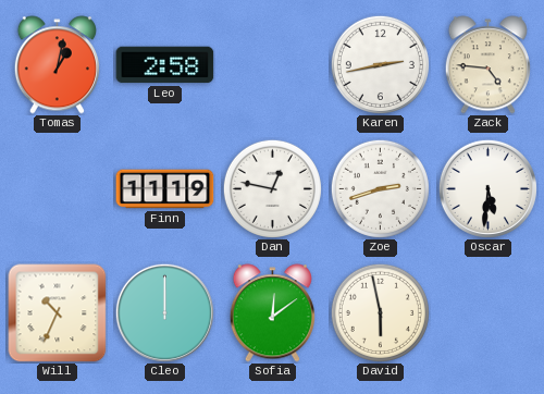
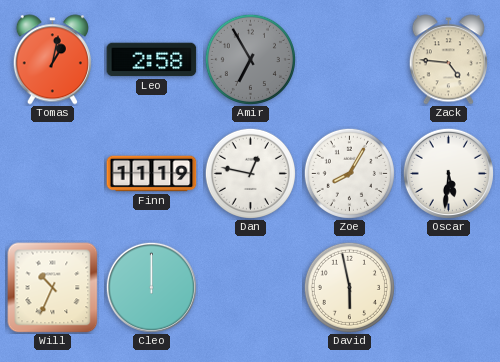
Amir: none -> 6:55 (250, 59)
Karen: 2:43 -> none (380, 64)
Zoe: 2:42 -> 8:05 (349, 173)
Sofia: 12:09 -> none (272, 313)
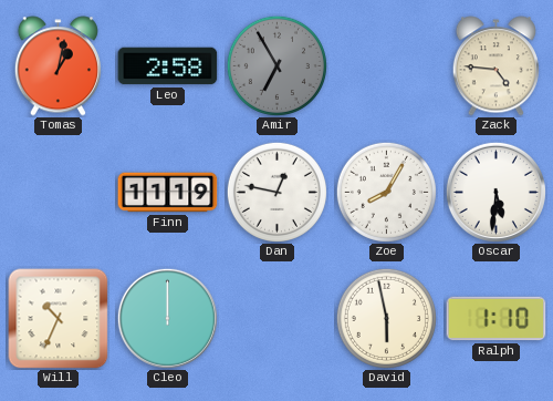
Ralph: none -> 1:10 (497, 319)
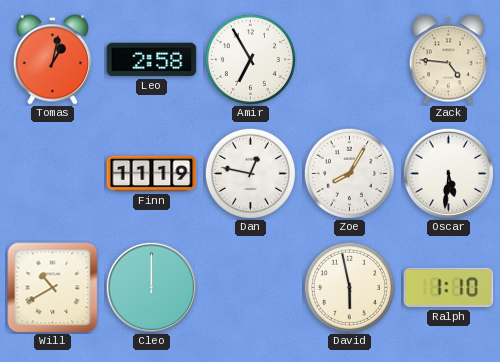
Amir dial: grey -> white (250, 59)
Will: 10:34 -> 10:40 (53, 288)
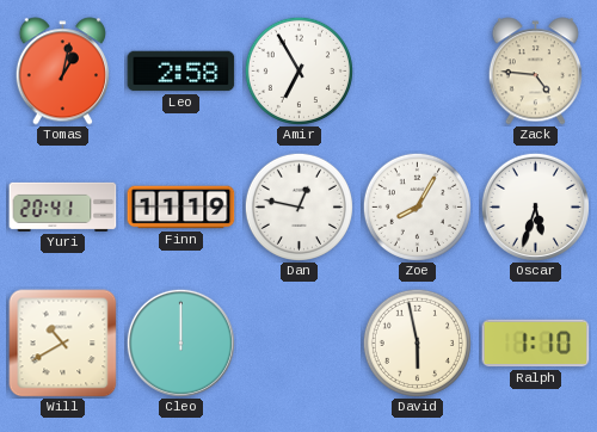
Yuri: none -> 20:41 (63, 206)
Oscar: 5:31 -> 5:33 (535, 206)
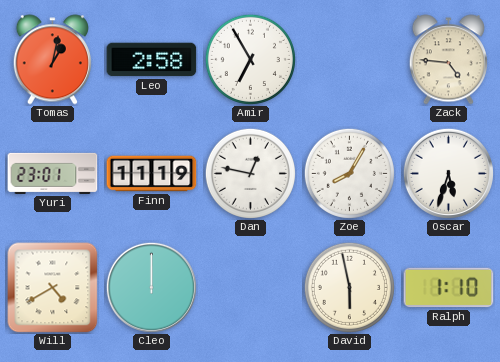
Yuri: 20:41 -> 23:01 (53, 173)
Will: 10:40 -> 4:40 (53, 288)
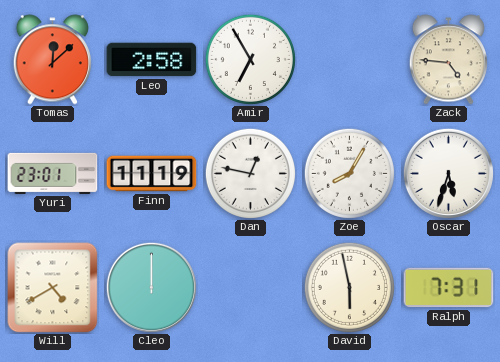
Tomas: 1:02 -> 12:08 (52, 60)
Ralph: 1:10 -> 7:31 (449, 288)
